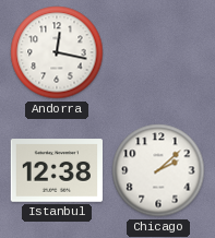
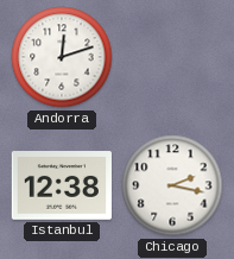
Andorra: 12:17 -> 12:12 (62, 57)
Chicago: 2:08 -> 2:17 (172, 185)
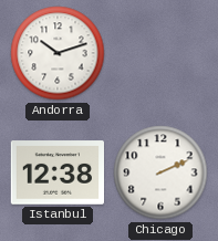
Andorra: 12:12 -> 10:12 (58, 53)
Chicago: 2:17 -> 2:11 (160, 172)
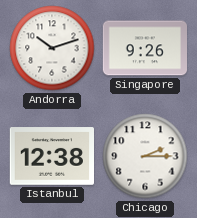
Singapore: none -> 9:26 (144, 48)
Chicago: 2:11 -> 2:15 (145, 156)
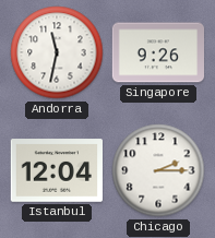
Andorra: 10:12 -> 11:32 (57, 52)
Istanbul: 12:38 -> 12:04 (56, 170)
